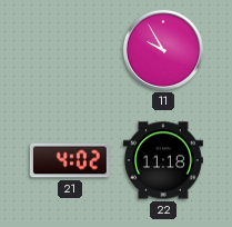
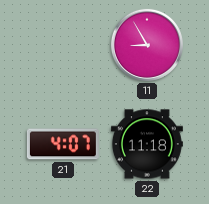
11: 9:55 -> 8:55 (147, 45)
21: 4:02 -> 4:07 (63, 144)
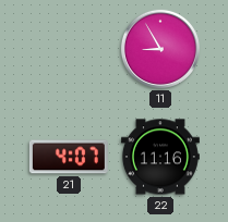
22: 11:18 -> 11:16 (160, 157)
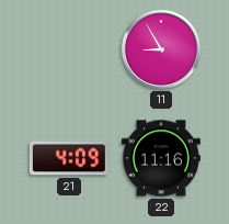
21: 4:07 -> 4:09 (69, 158)
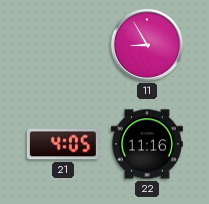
21: 4:09 -> 4:05 (63, 144)
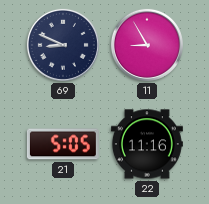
69: none -> 8:49 (63, 45)
21: 4:05 -> 5:05 (63, 144)
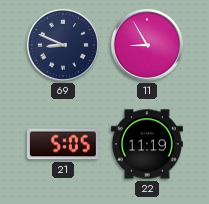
22: 11:16 -> 11:19 (147, 144)
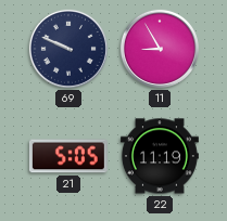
69: 8:49 -> 9:49 (68, 49)
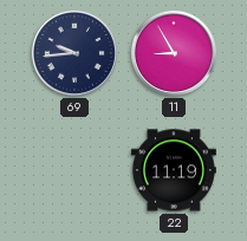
69: 9:49 -> 9:44 (74, 53)
21: 5:05 -> none (68, 156)
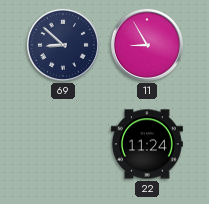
69: 9:44 -> 8:52 (63, 45)
22: 11:19 -> 11:24 (147, 144)
